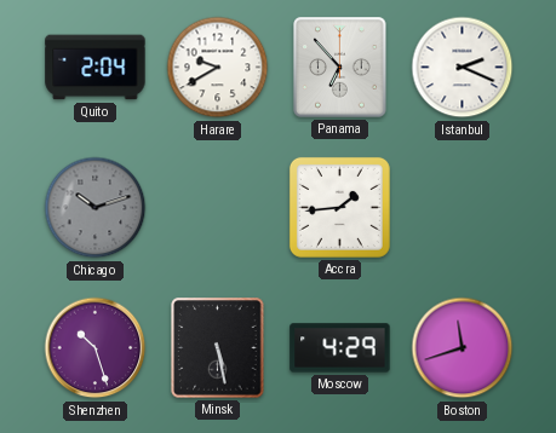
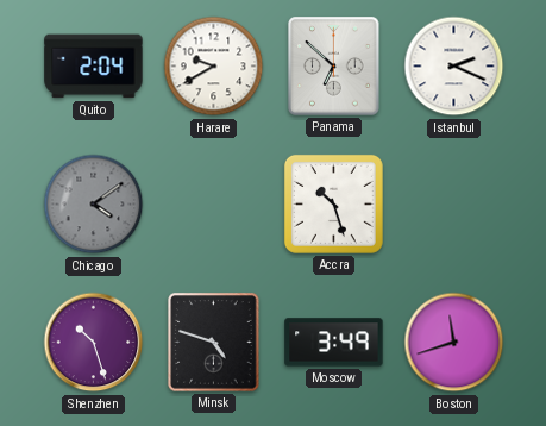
Panama: 6:53 -> 6:52 (334, 67)
Chicago: 10:12 -> 4:09 (94, 205)
Accra: 1:44 -> 10:27 (333, 203)
Minsk: 5:28 -> 4:48 (214, 343)
Moscow: 4:29 -> 3:49 (334, 343)
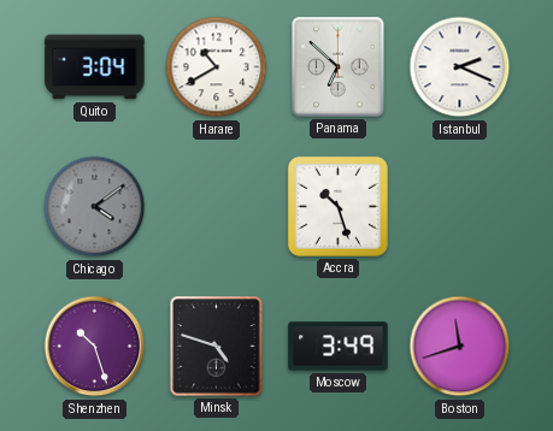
Quito: 2:04 -> 3:04 (95, 67)
Harare: 9:40 -> 10:40 (217, 67)
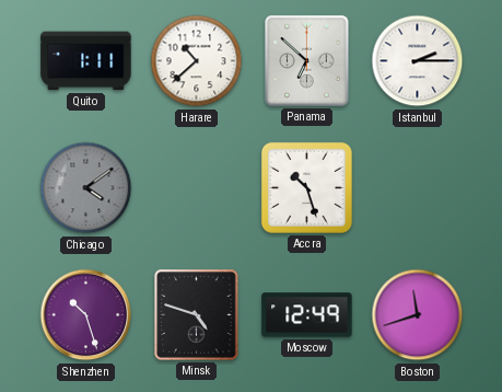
Quito: 3:04 -> 1:11 (86, 61)
Harare: 10:40 -> 10:38 (197, 61)
Istanbul: 2:19 -> 2:15 (418, 61)
Moscow: 3:49 -> 12:49 (307, 315)
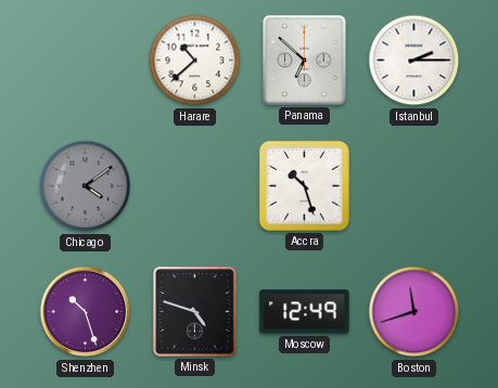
Quito: 1:11 -> none (86, 61)
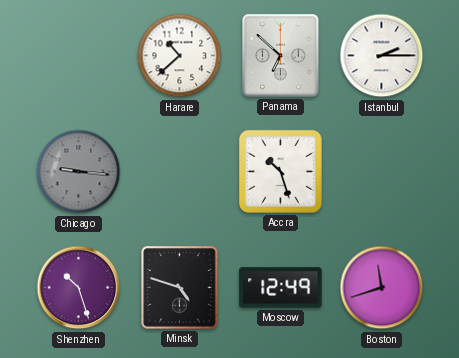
Chicago: 4:09 -> 9:16 (79, 172)
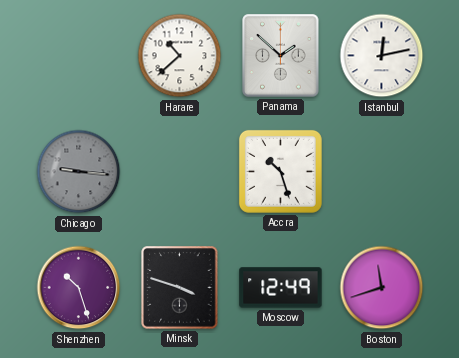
Panama: 6:52 -> 1:52 (281, 56)
Istanbul: 2:15 -> 12:13 (382, 56)
Minsk: 4:48 -> 3:48 (180, 288)
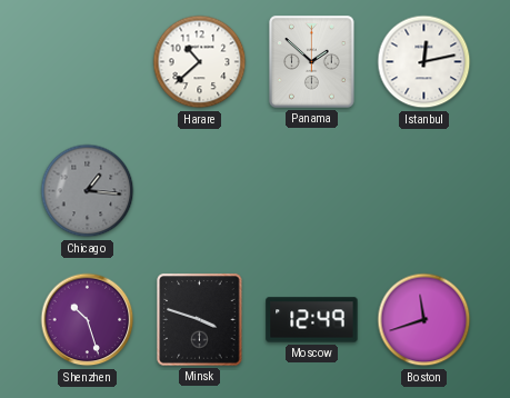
Chicago: 9:16 -> 1:16 (88, 191)
Accra: 10:27 -> none (280, 171)
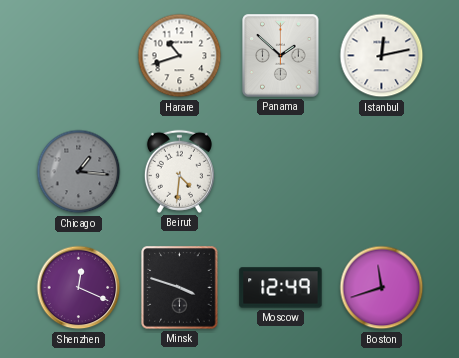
Harare: 10:38 -> 10:42 (180, 56)
Beirut: none -> 4:31 (179, 171)
Shenzhen: 10:27 -> 12:19 (79, 288)
